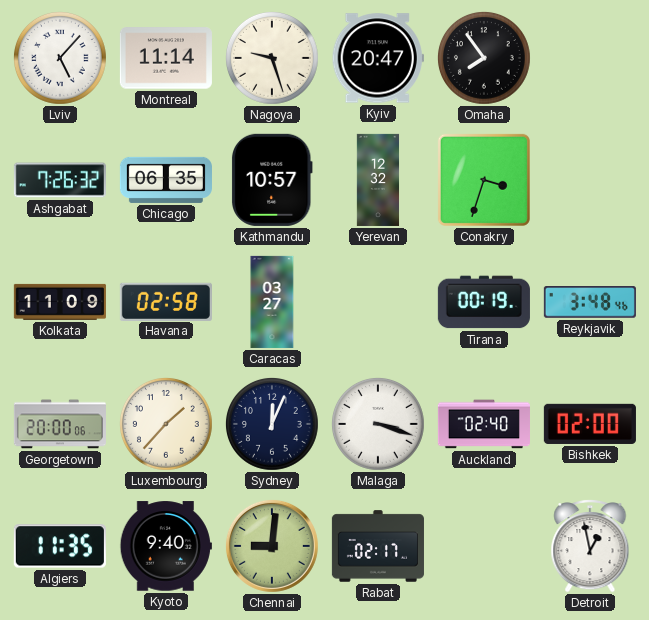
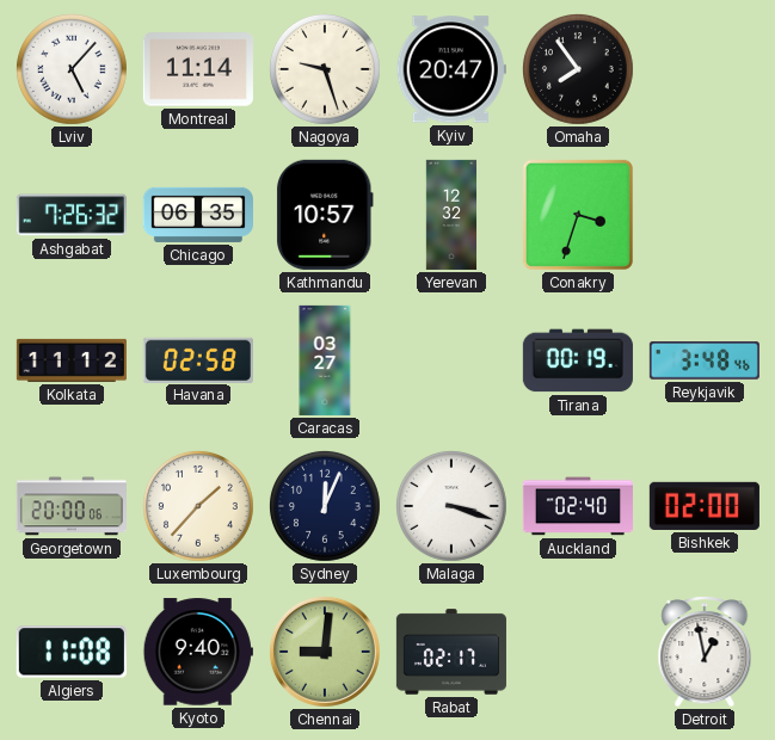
Kolkata: 11:09 -> 11:12 (72, 360)
Algiers: 11:35 -> 11:08 (72, 652)
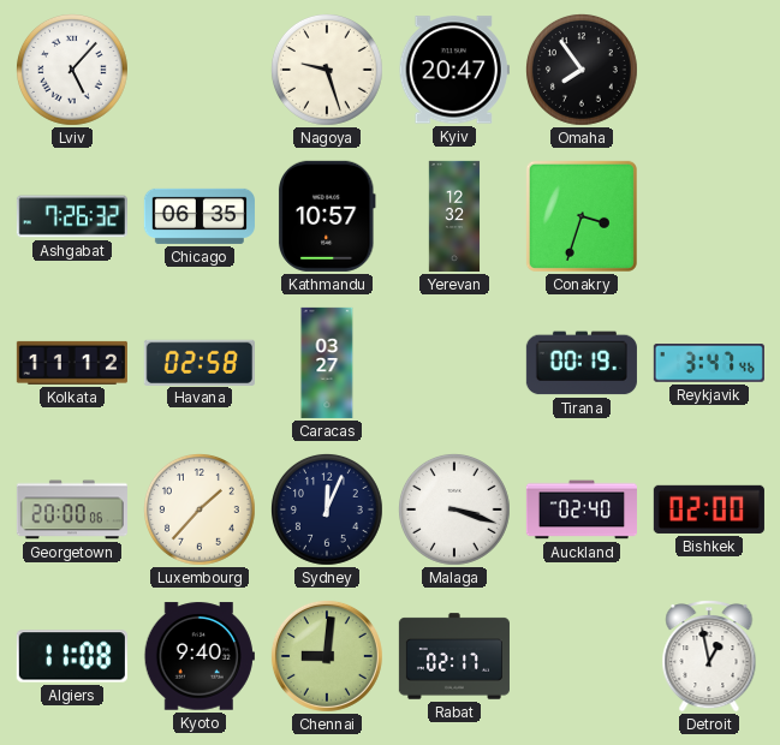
Montreal: 11:14 -> none (198, 69)
Reykjavik: 3:48 -> 3:47 (709, 364)
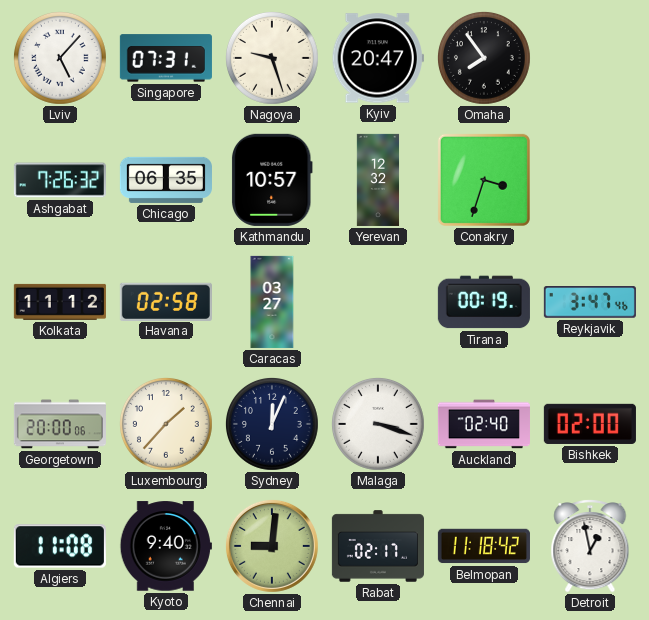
Singapore: none -> 07:31 (166, 58)
Belmopan: none -> 11:18 (484, 546)
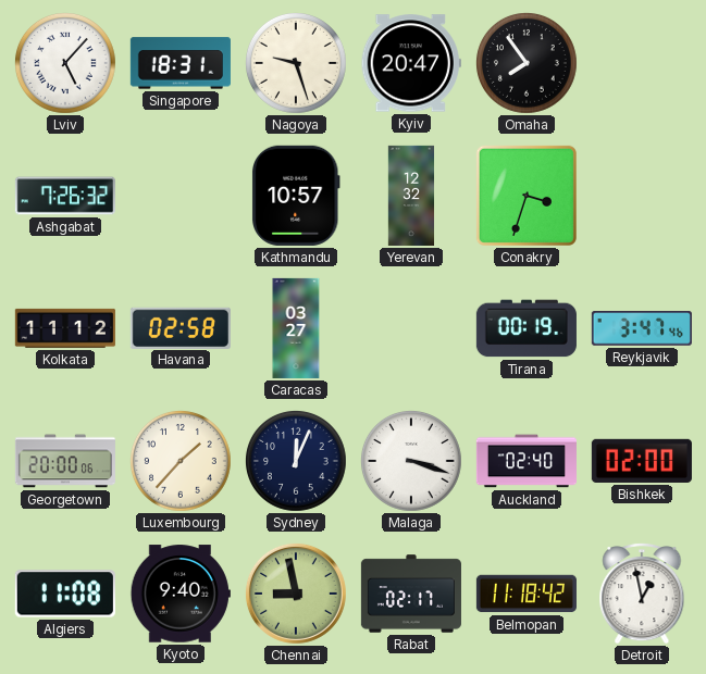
Singapore: 07:31 -> 18:31 (181, 63)
Chicago: 06:35 -> none (166, 180)
Chennai: 9:01 -> 8:58 (296, 594)
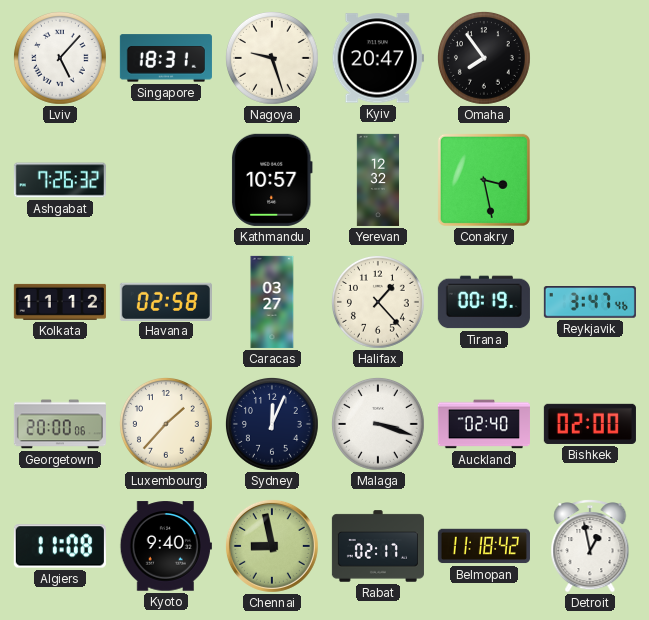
Conakry: 3:33 -> 3:28 (484, 180)
Halifax: none -> 1:23 (379, 303)
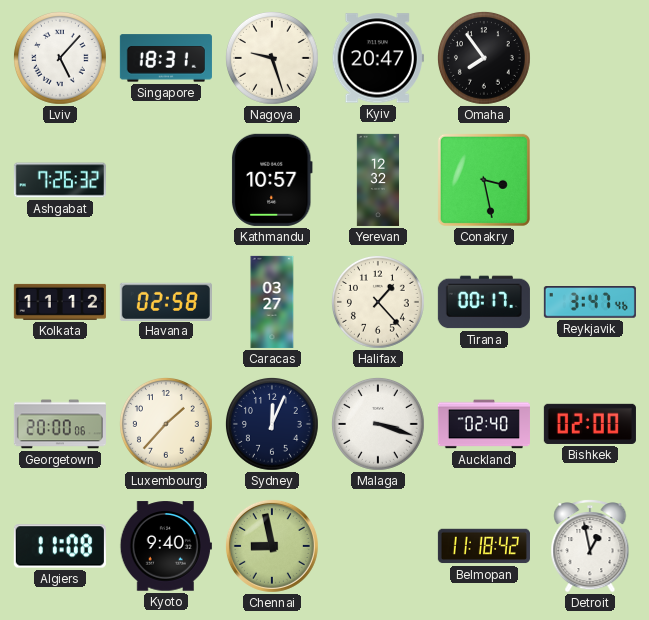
Tirana: 00:19 -> 00:17 (484, 302)
Rabat: 02:17 -> none (378, 546)
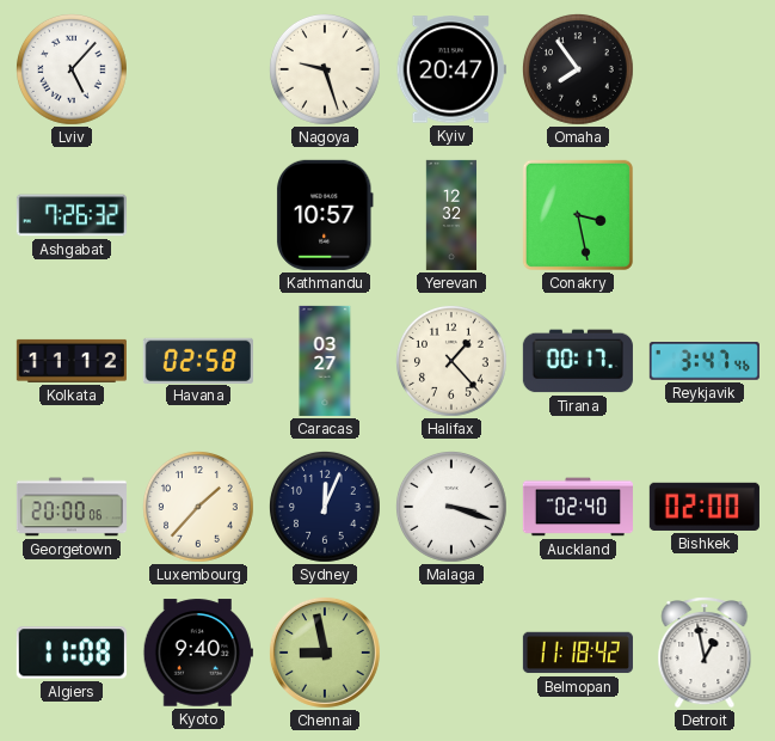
Singapore: 18:31 -> none (166, 58)
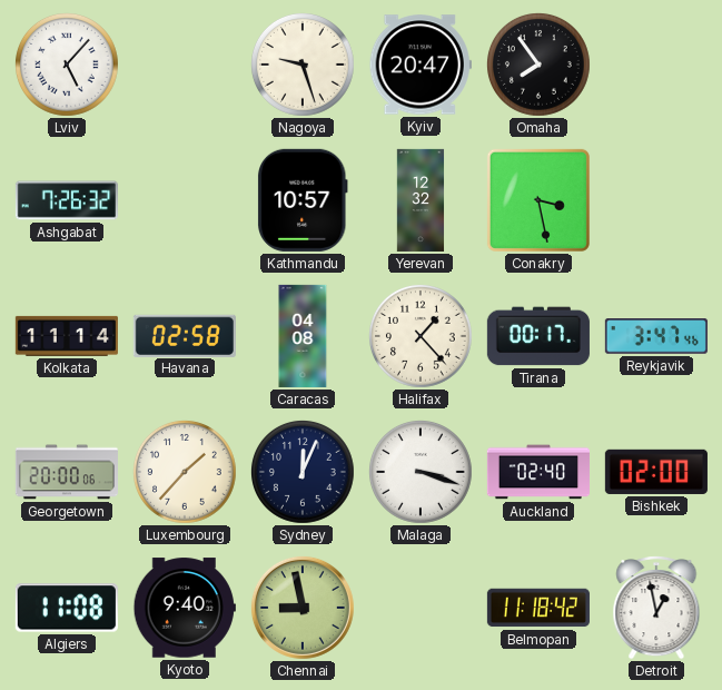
Kolkata: 11:12 -> 11:14 (67, 336)
Caracas: 03:27 -> 04:08 (303, 336)
